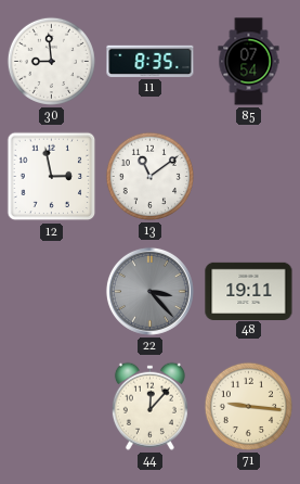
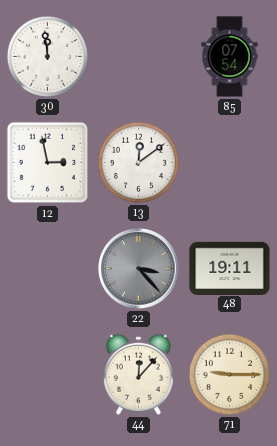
30: 8:59 -> 11:59 (47, 56)
11: 8:35 -> none (151, 61)
13: 11:09 -> 12:09 (138, 162)
71: 9:16 -> 9:15 (229, 374)
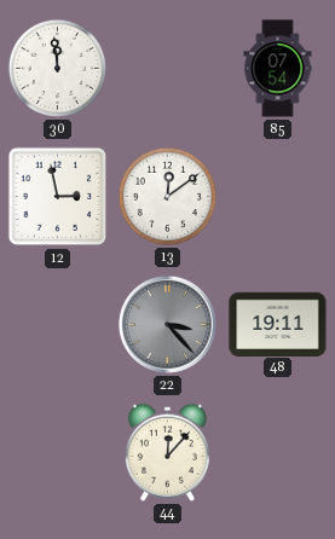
71: 9:15 -> none (229, 374)
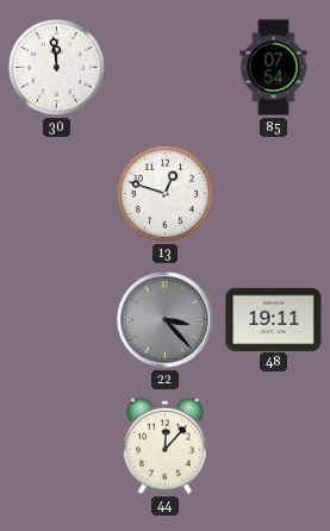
12: 2:58 -> none (58, 197)
13: 12:09 -> 12:48 (164, 193)
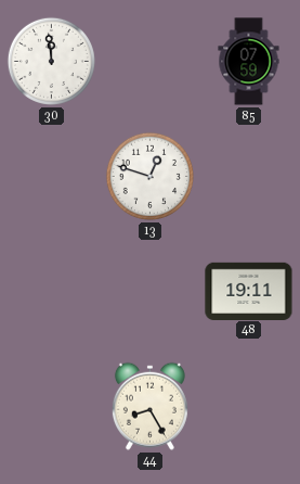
85: 07:54 -> 07:59 (249, 62)
22: 3:23 -> none (164, 319)
44: 12:07 -> 8:25 (149, 406)
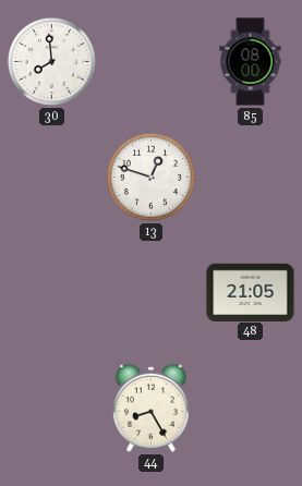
30: 11:59 -> 7:59 (51, 61)
85: 07:59 -> 08:00 (251, 62)
48: 19:11 -> 21:05 (251, 292)
